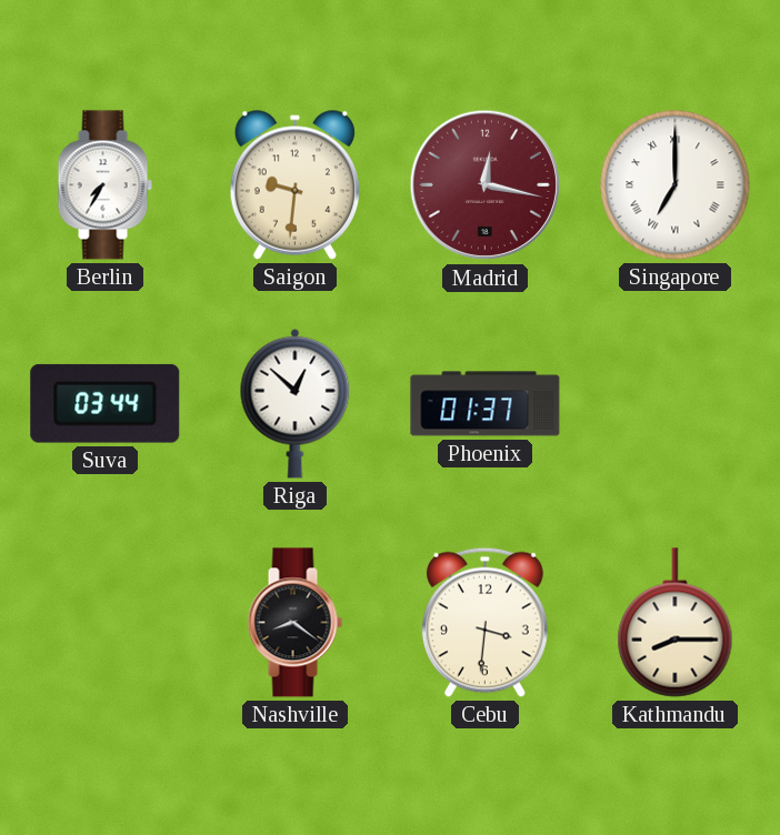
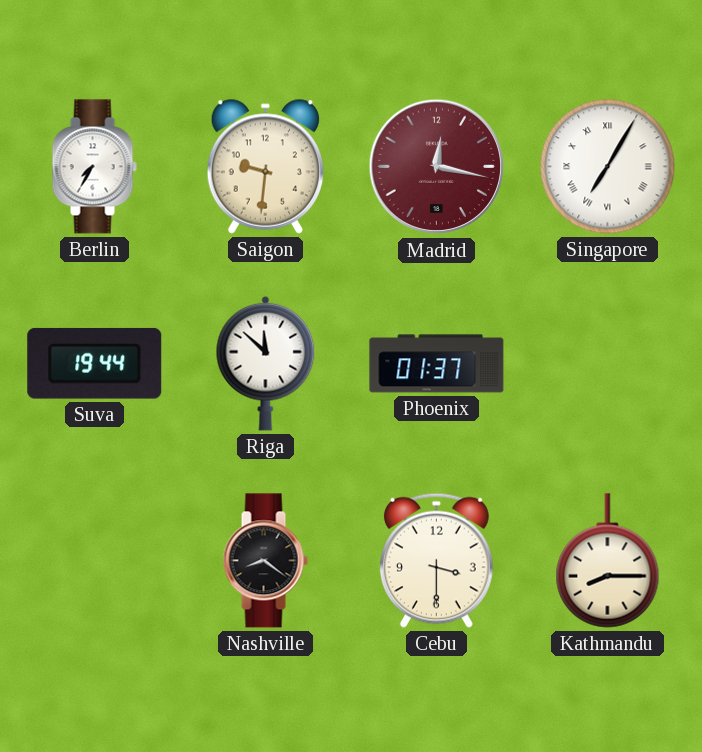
Singapore: 7:00 -> 7:05 (608, 167)
Suva: 03:44 -> 19:44 (95, 363)
Riga: 12:52 -> 11:52 (266, 363)
Cebu: 3:31 -> 3:30 (436, 560)
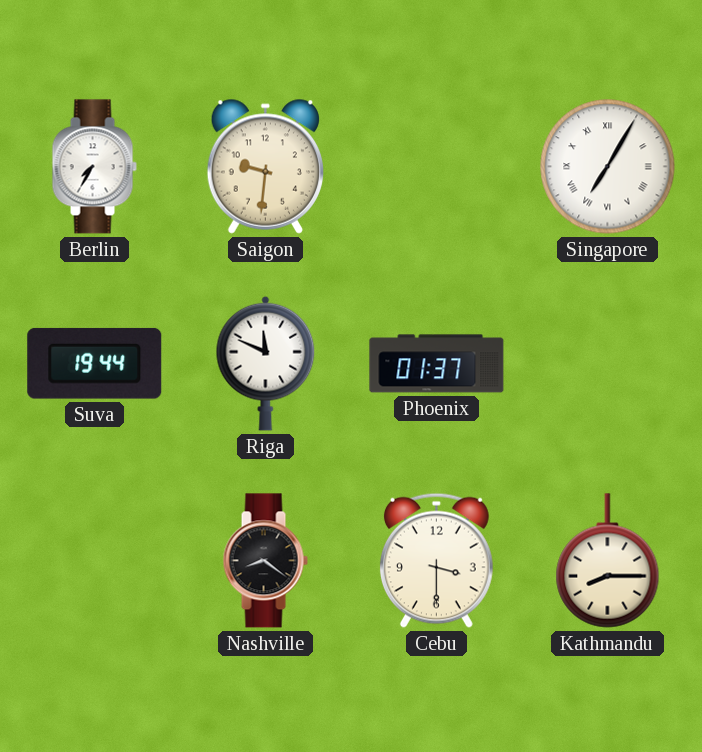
Madrid: 12:17 -> none (437, 167)
Riga: 11:52 -> 11:49 (266, 363)
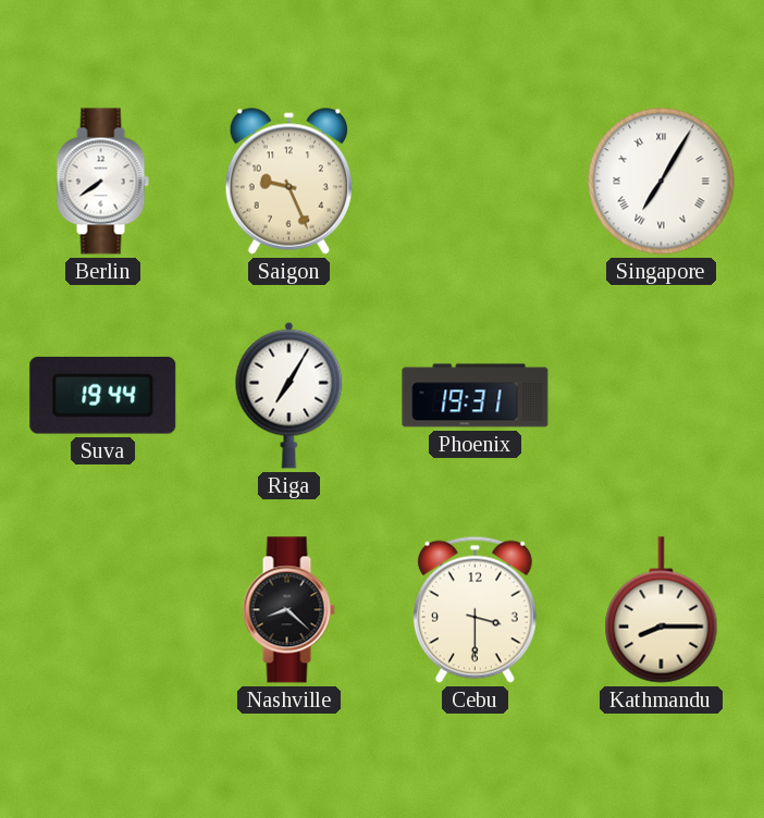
Berlin: 7:35 -> 7:39 (102, 182)
Saigon: 9:31 -> 9:26 (288, 181)
Riga: 11:49 -> 7:05 (289, 395)
Phoenix: 01:37 -> 19:31 (476, 396)
Nashville: 8:21 -> 8:22 (288, 610)
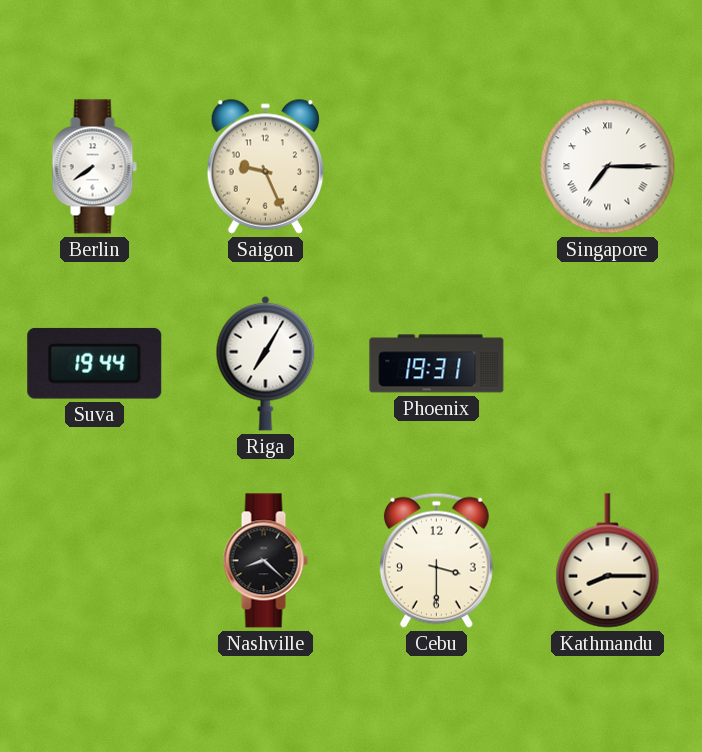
Singapore: 7:05 -> 7:15 (608, 167)
